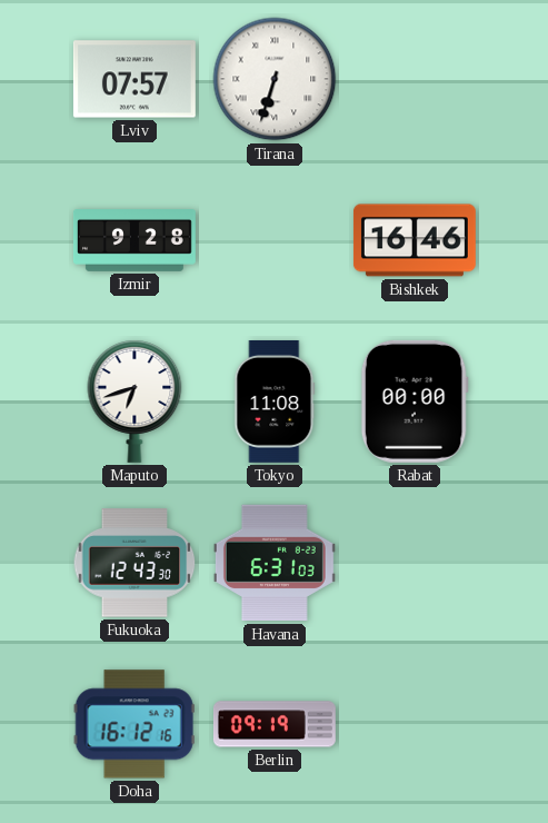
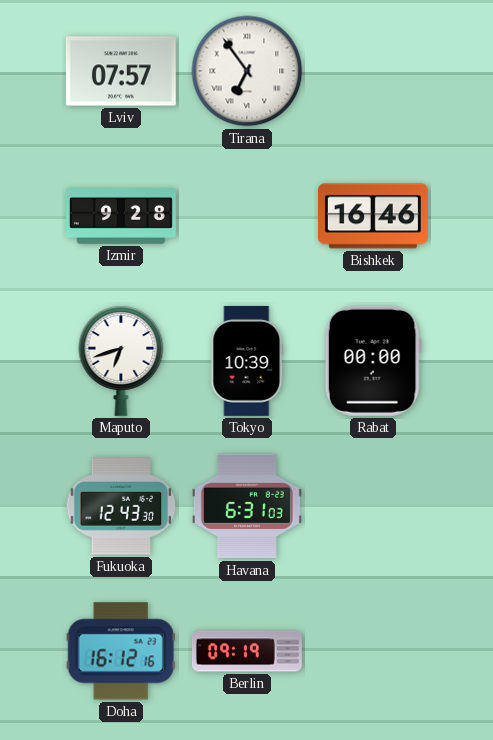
Tirana: 6:33 -> 6:54 (247, 71)
Tokyo: 11:08 -> 10:39 (247, 361)
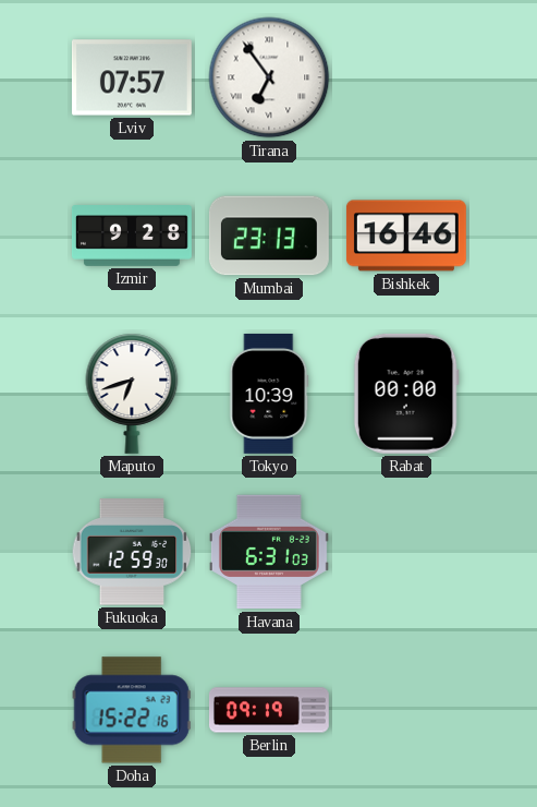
Mumbai: none -> 23:13 (269, 236)
Fukuoka: 12:43 -> 12:59 (132, 552)
Doha: 16:12 -> 15:22 (132, 710)
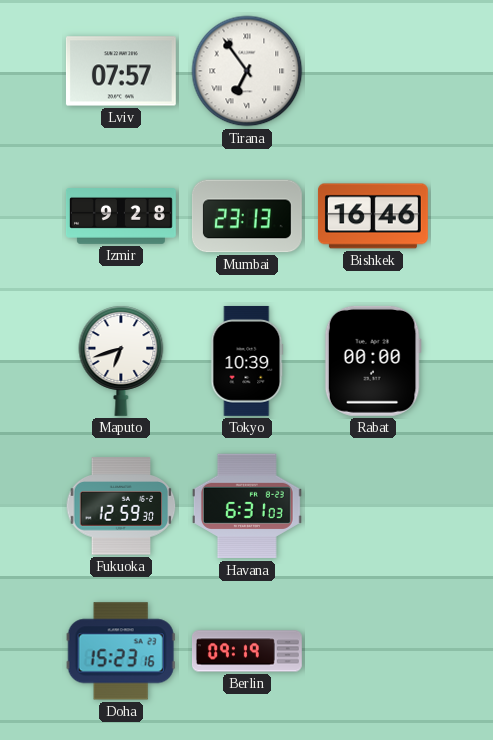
Doha: 15:22 -> 15:23 (121, 651)
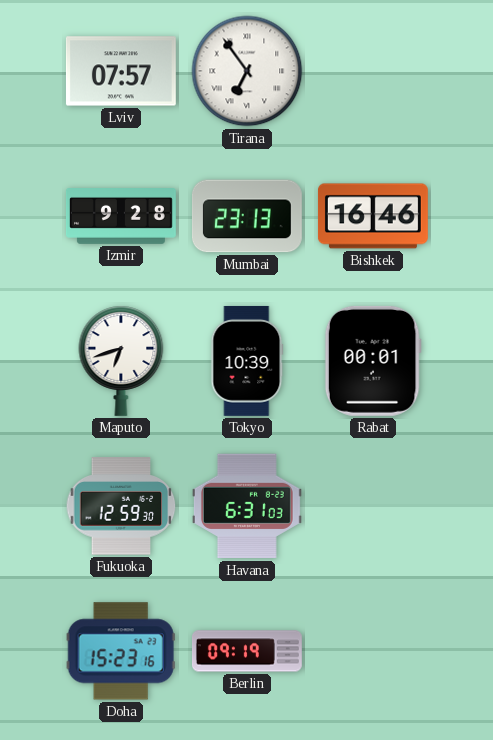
Rabat: 00:00 -> 00:01 (373, 361)
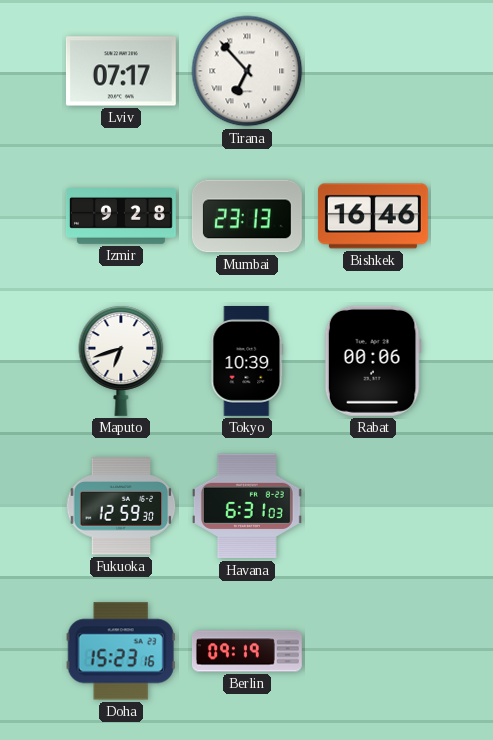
Lviv: 07:57 -> 07:17 (121, 71)
Tirana: 6:54 -> 6:53 (247, 71)
Rabat: 00:01 -> 00:06 (373, 361)
